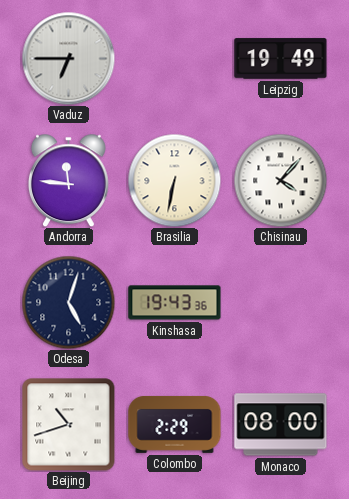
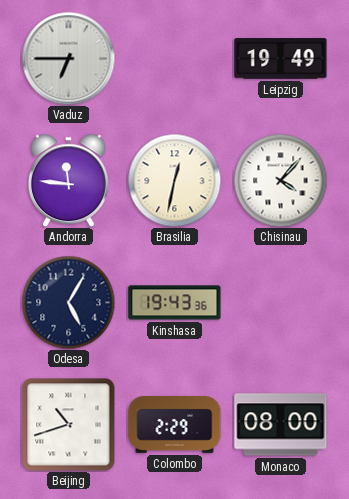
Brasilia: 6:32 -> 12:32 (174, 180)
Odesa: 5:03 -> 5:05 (68, 302)
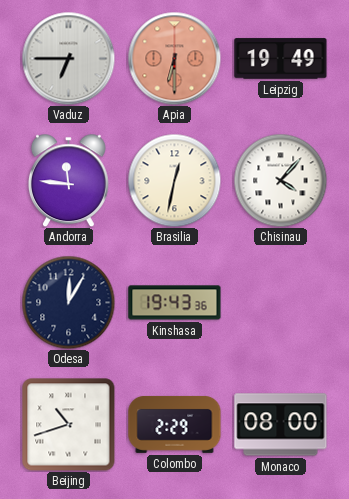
Apia: none -> 6:30 (174, 58)
Odesa: 5:05 -> 12:05 (68, 302)
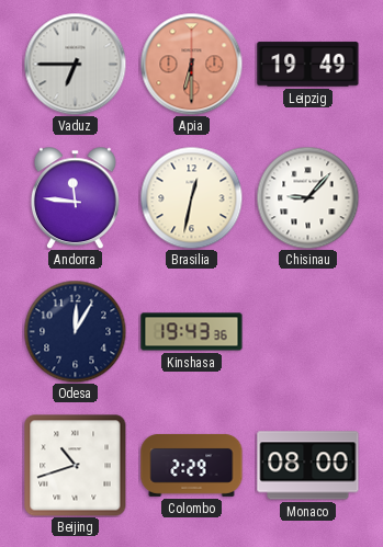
Chisinau: 4:07 -> 9:07 (307, 197)
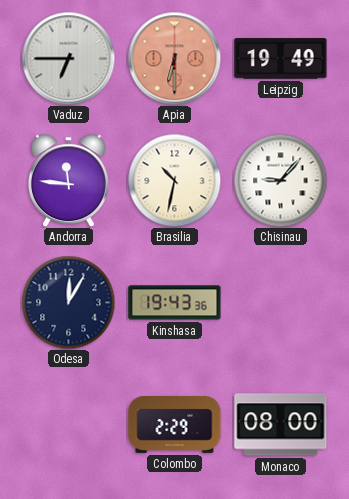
Brasilia: 12:32 -> 10:32 (174, 180)
Beijing: 10:42 -> none (76, 466)
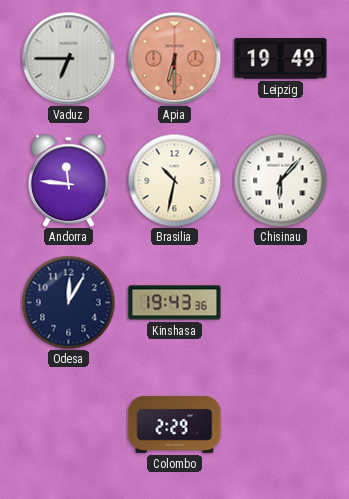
Chisinau: 9:07 -> 6:07 (280, 180)
Monaco: 08:00 -> none (281, 425)
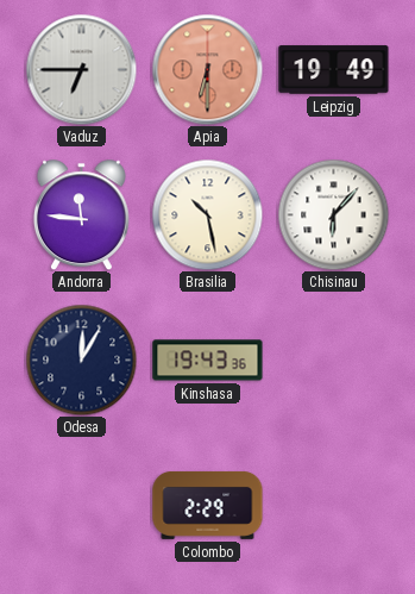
Brasilia: 10:32 -> 10:28 (207, 214)
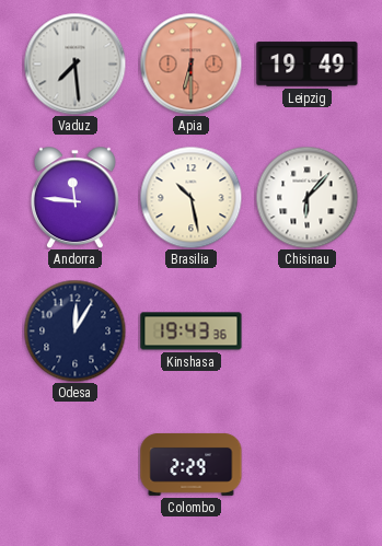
Vaduz: 6:45 -> 7:29 (74, 63)
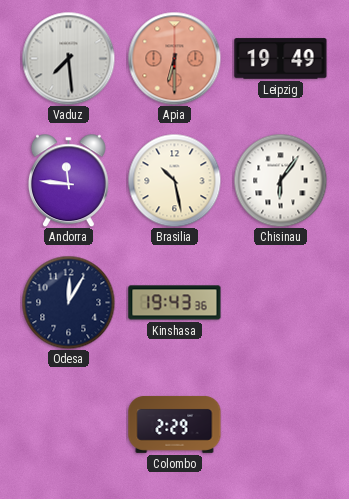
Chisinau: 6:07 -> 6:06 (280, 180)
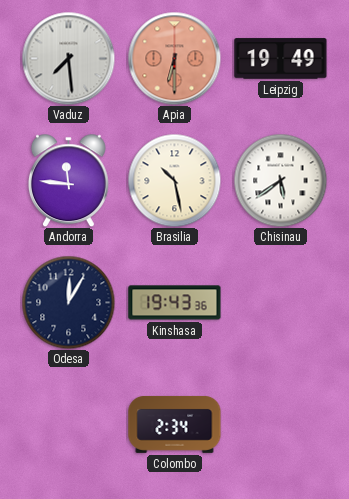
Chisinau: 6:06 -> 5:39 (280, 180)
Colombo: 2:29 -> 2:34 (175, 424)
